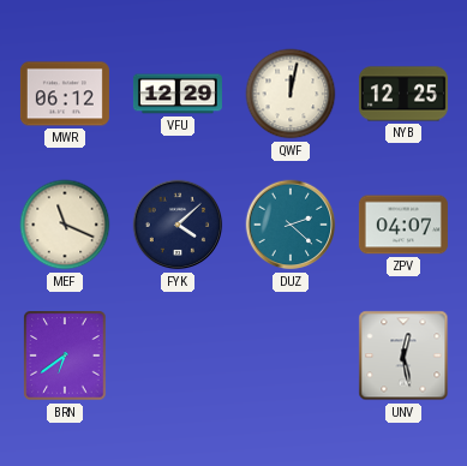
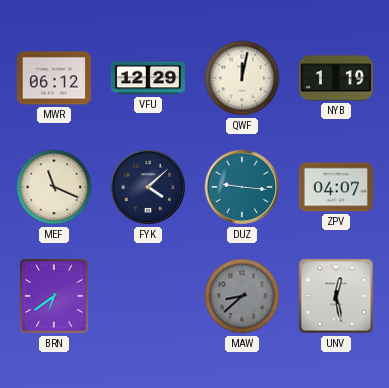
NYB: 12:25 -> 1:19 (336, 78)
DUZ: 2:22 -> 9:16 (242, 187)
MAW: none -> 8:38 (242, 296)
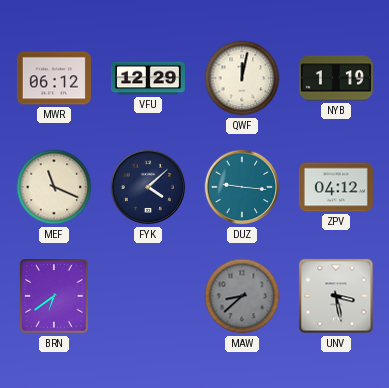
ZPV: 04:07 -> 04:12 (336, 187)
UNV: 12:28 -> 3:28 (336, 296)
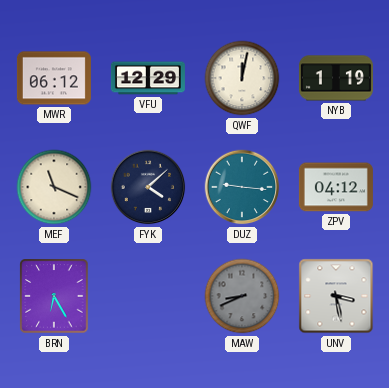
BRN: 6:39 -> 6:25 (54, 296)
MAW: 8:38 -> 8:41 (242, 296)
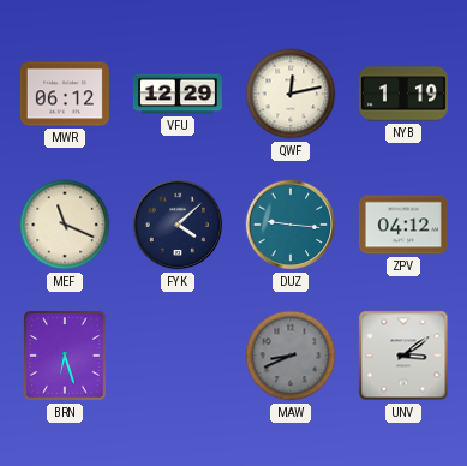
QWF: 12:02 -> 12:13 (291, 94)
BRN: 6:25 -> 6:27 (65, 356)
UNV: 3:28 -> 3:09 (403, 356)
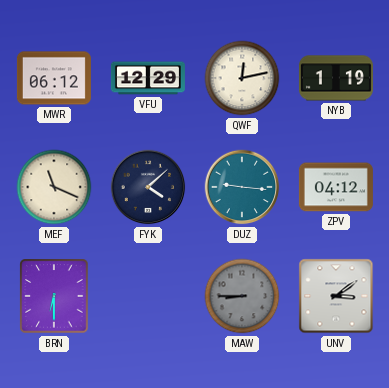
BRN: 6:27 -> 6:30 (54, 296)
MAW: 8:41 -> 8:45 (242, 296)
